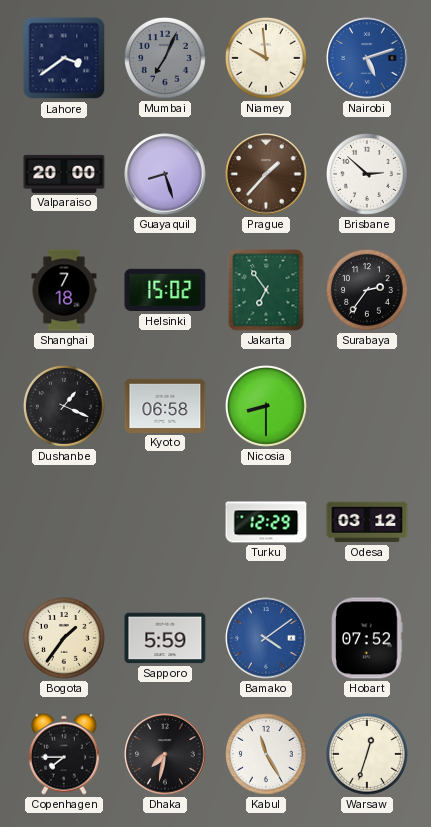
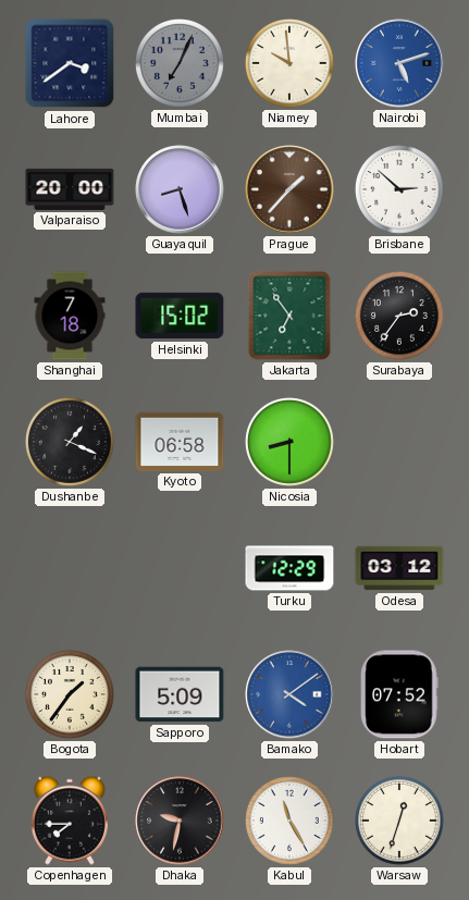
Sapporo: 5:59 -> 5:09 (180, 694)
Dhaka: 7:32 -> 9:32 (180, 821)
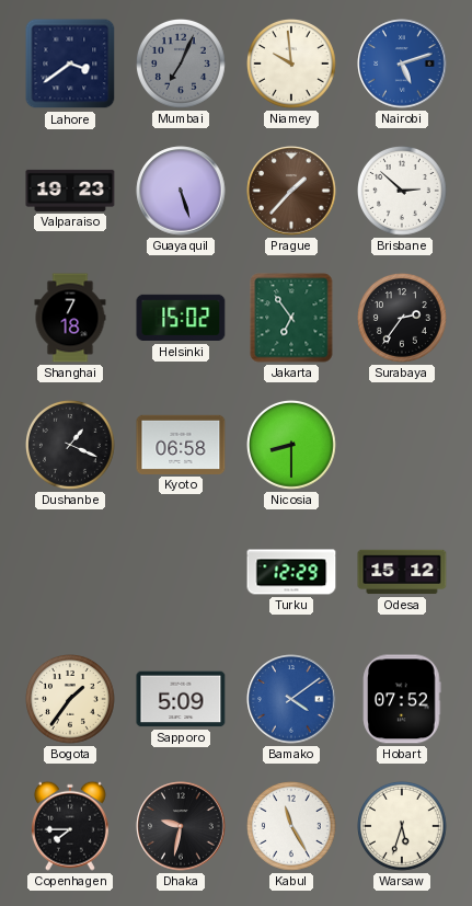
Valparaiso: 20:00 -> 19:23 (70, 191)
Guayaquil: 8:27 -> 5:27 (181, 191)
Odesa: 03:12 -> 15:12 (402, 572)
Warsaw: 12:33 -> 5:33 (403, 827)
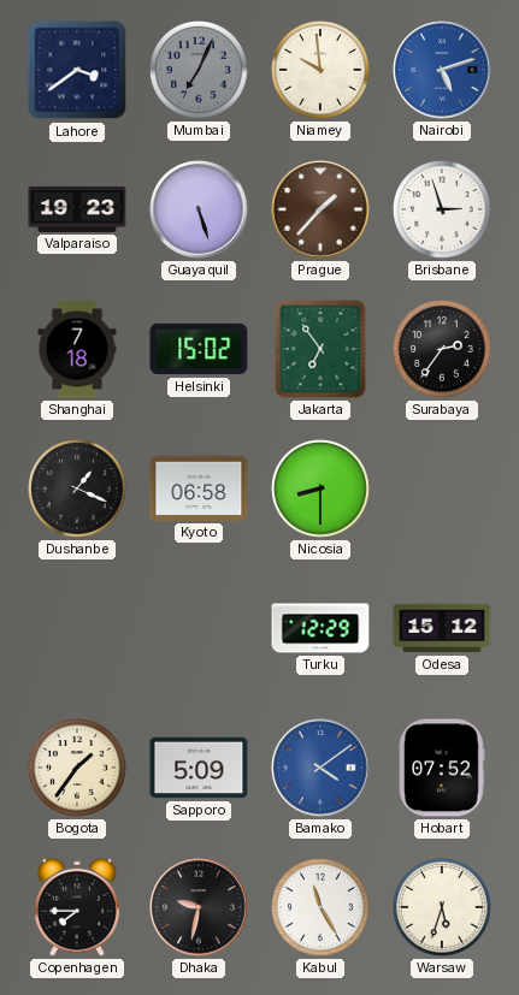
Brisbane: 2:52 -> 2:57 (443, 211)
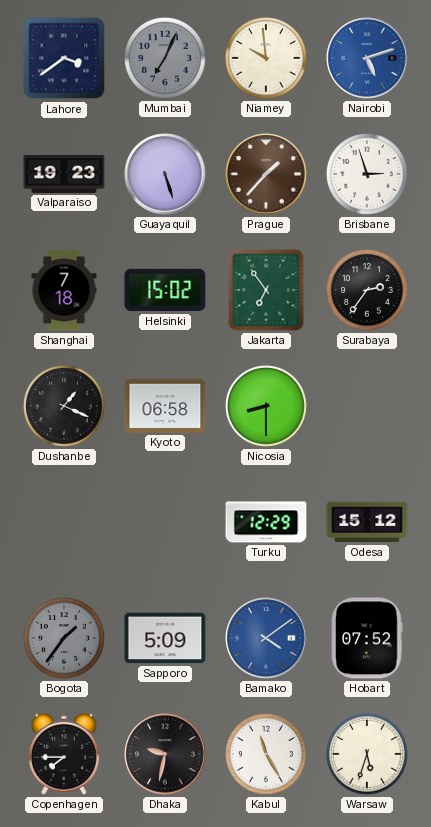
Bogota dial: cream -> grey (65, 639)
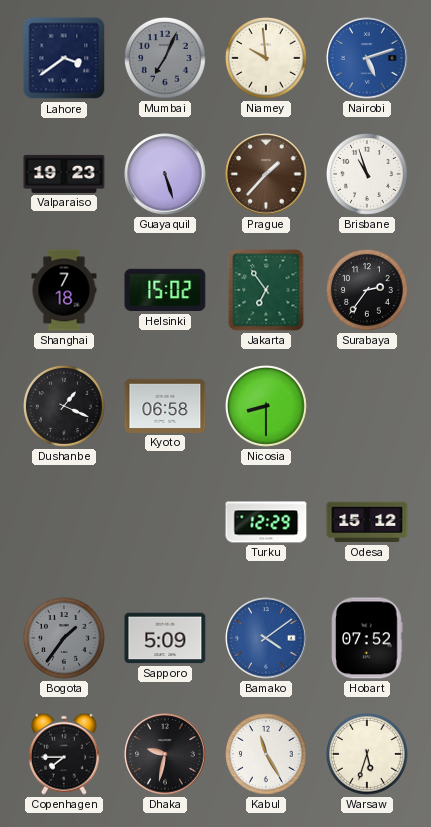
Brisbane: 2:57 -> 10:57 (368, 175)
